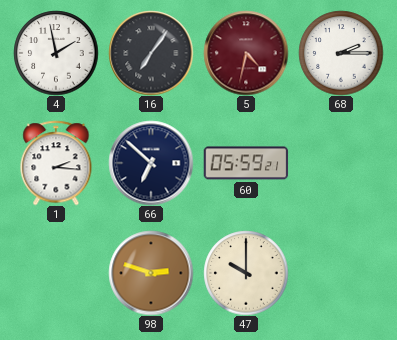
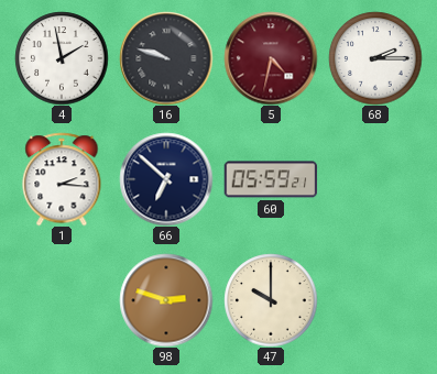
16: 7:06 -> 9:48 (166, 58)
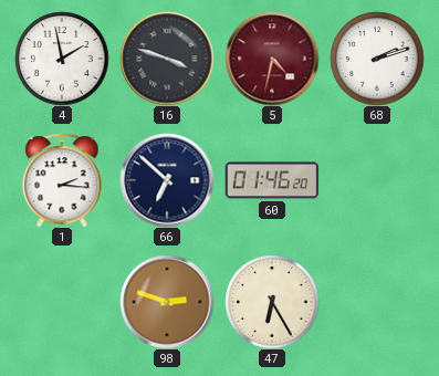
16: 9:48 -> 3:48 (167, 59)
68: 2:15 -> 2:12 (377, 59)
60: 05:59 -> 01:46 (272, 180)
47: 10:00 -> 6:25 (272, 302)
